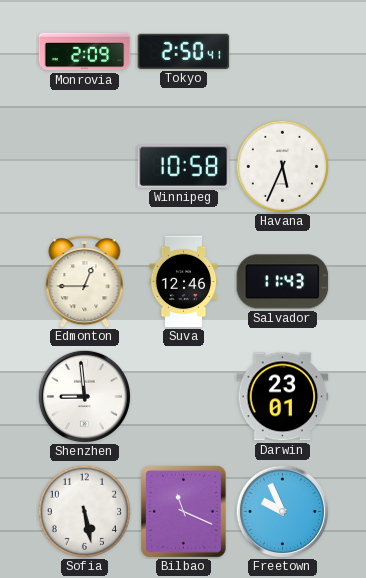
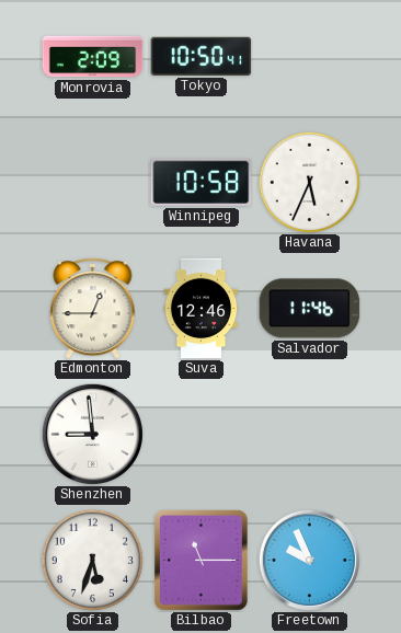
Tokyo: 2:50 -> 10:50 (202, 56)
Salvador: 11:43 -> 11:46 (310, 309)
Darwin: 23:01 -> none (283, 397)
Sofia: 5:28 -> 5:33 (92, 560)
Bilbao: 11:19 -> 11:15 (202, 561)
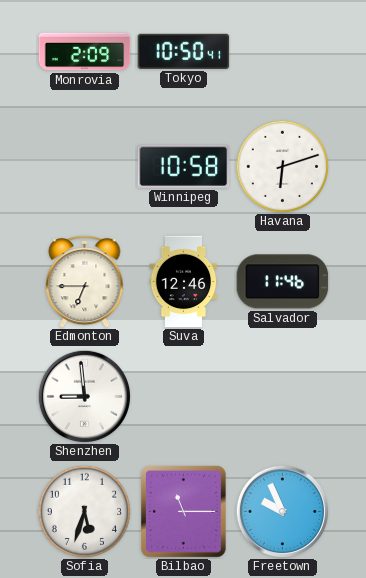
Havana: 5:34 -> 6:12 (282, 166)
Edmonton: 12:45 -> 6:45 (85, 281)
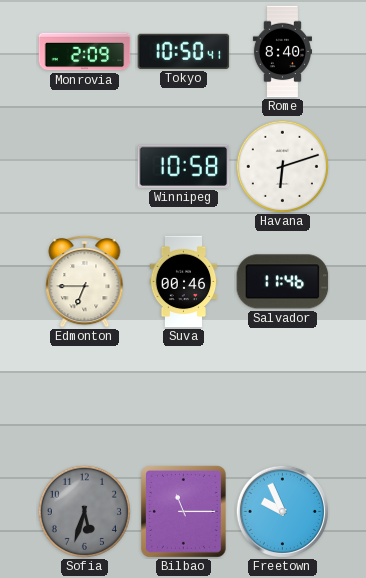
Rome: none -> 8:40 (282, 52)
Suva: 12:46 -> 00:46 (184, 282)
Shenzhen: 8:59 -> none (84, 396)
Sofia dial: white -> grey (84, 511)
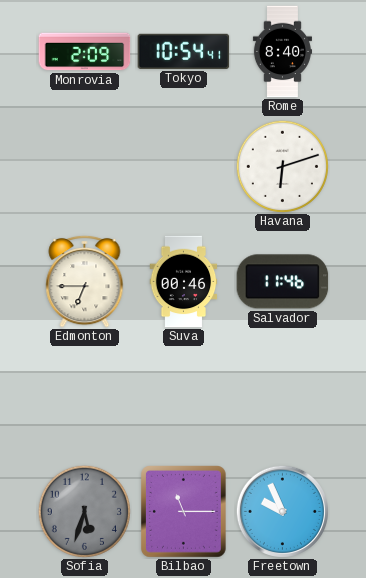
Tokyo: 10:50 -> 10:54 (184, 51)
Winnipeg: 10:58 -> none (184, 166)
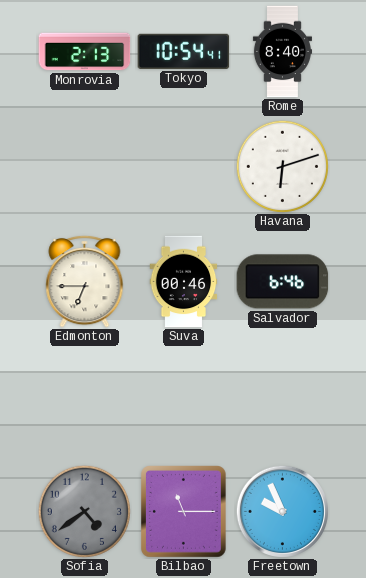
Monrovia: 2:09 -> 2:13 (85, 52)
Salvador: 11:46 -> 6:46 (283, 282)
Sofia: 5:33 -> 4:39 (84, 511)
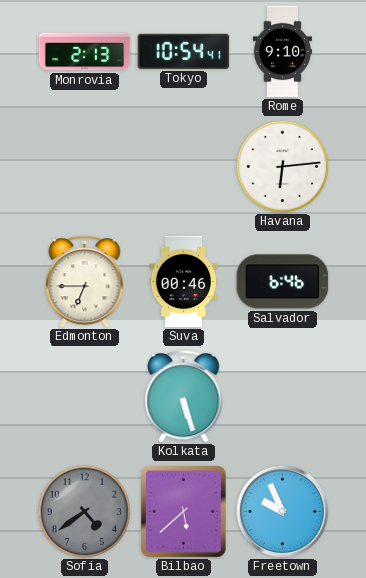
Rome: 8:40 -> 9:10 (282, 52)
Havana: 6:12 -> 6:14 (282, 166)
Kolkata: none -> 5:27 (184, 396)
Bilbao: 11:15 -> 5:38 (184, 512)
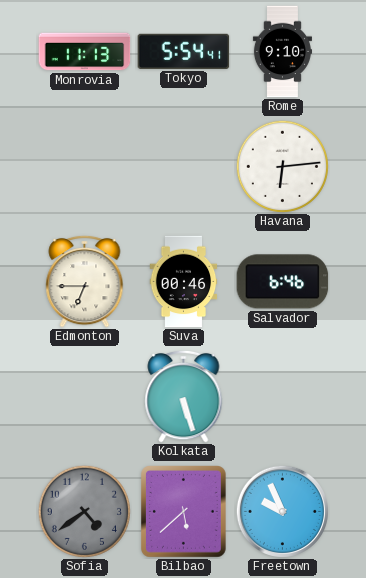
Monrovia: 2:13 -> 11:13 (85, 52)
Tokyo: 10:54 -> 5:54 (184, 51)
